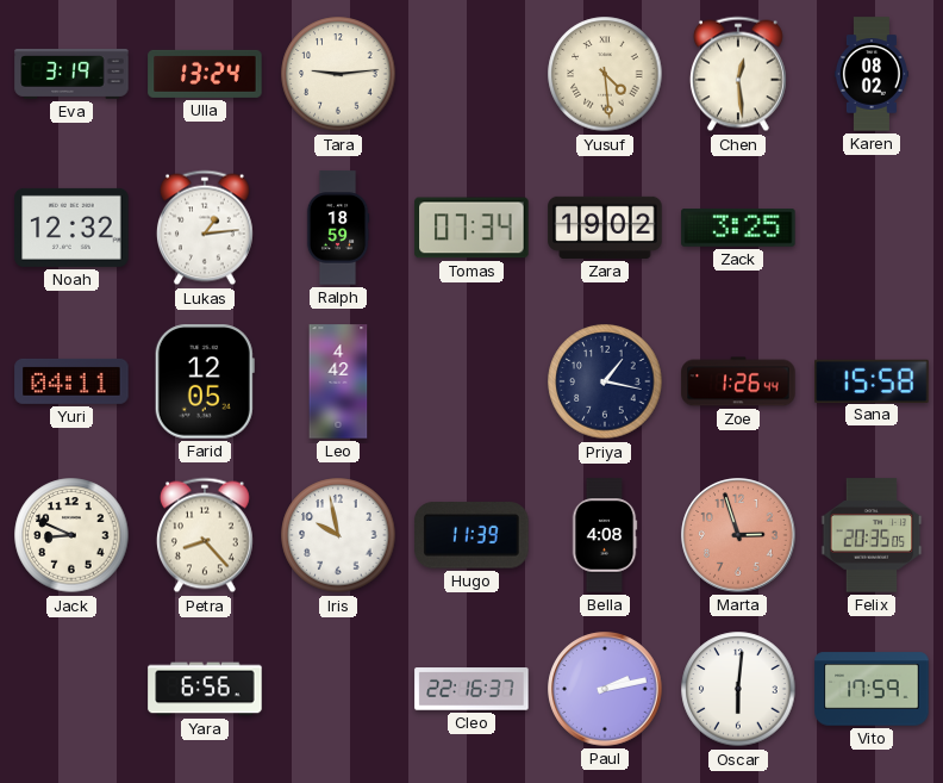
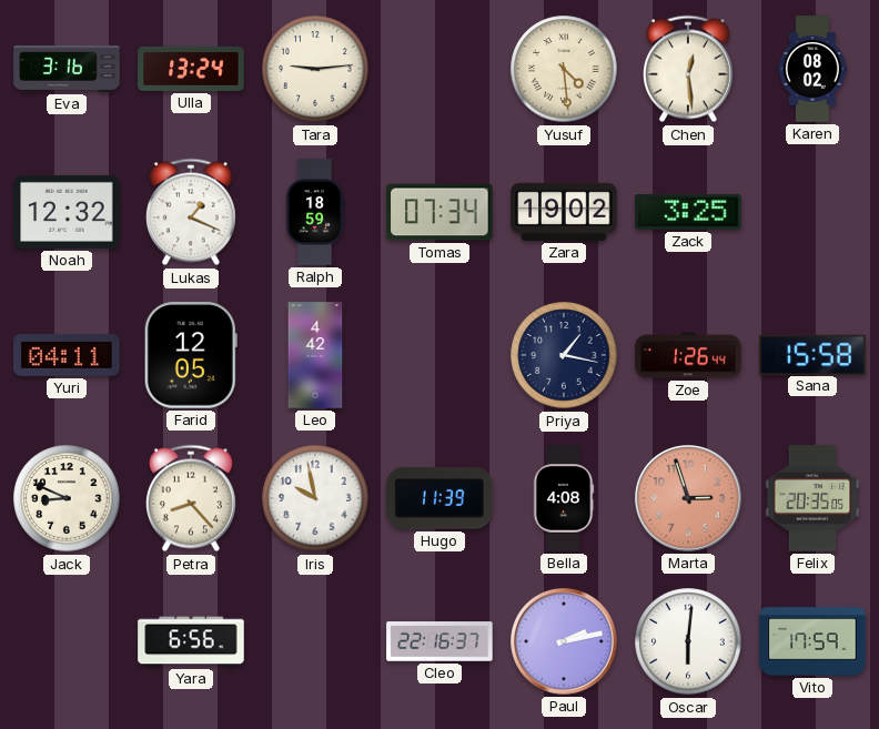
Eva: 3:19 -> 3:16 (67, 69)
Lukas: 1:14 -> 1:19 (191, 212)
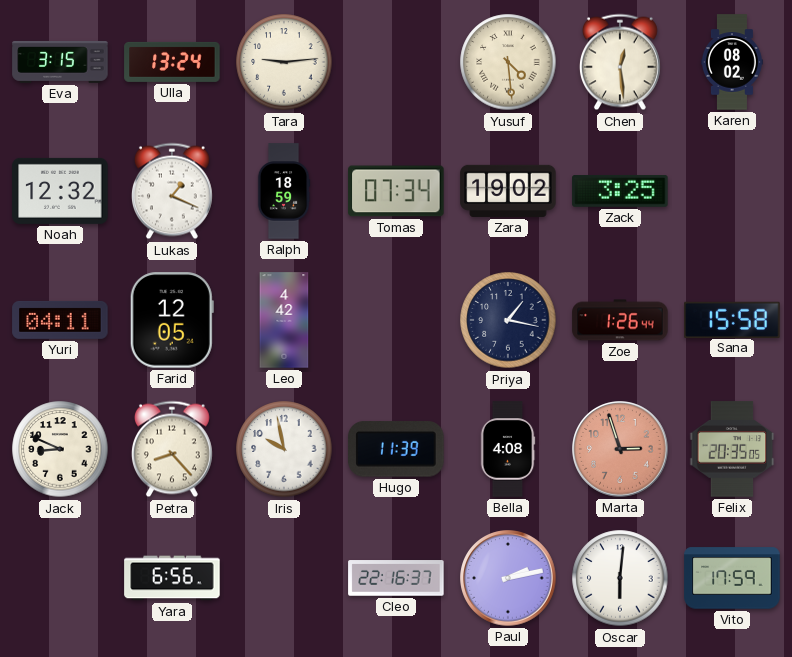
Eva: 3:16 -> 3:15 (60, 62)
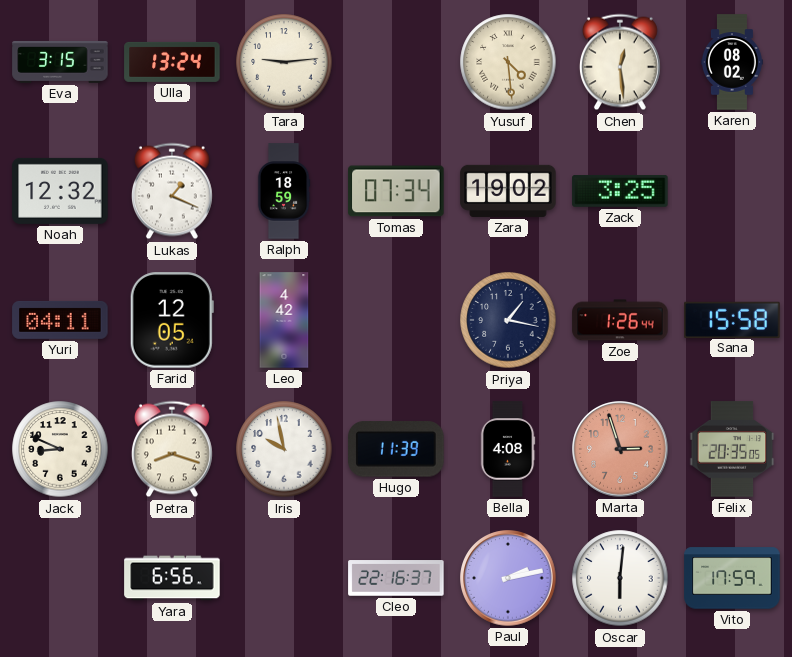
Petra: 8:23 -> 8:18 (172, 449)
